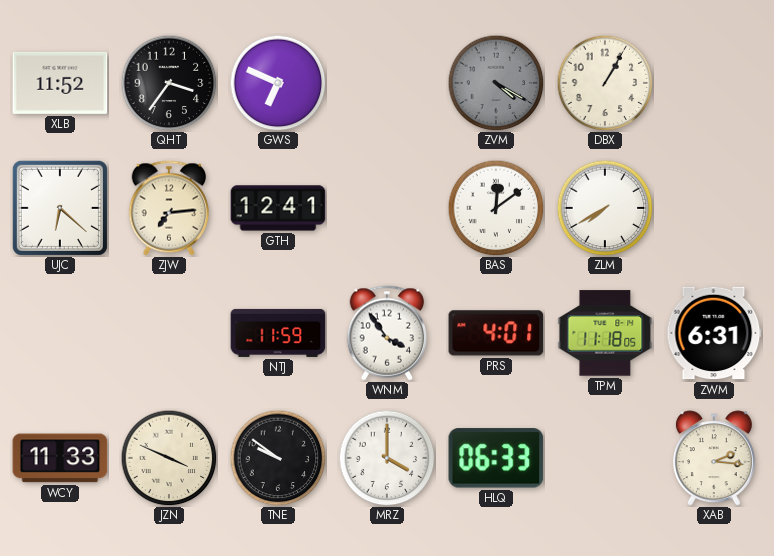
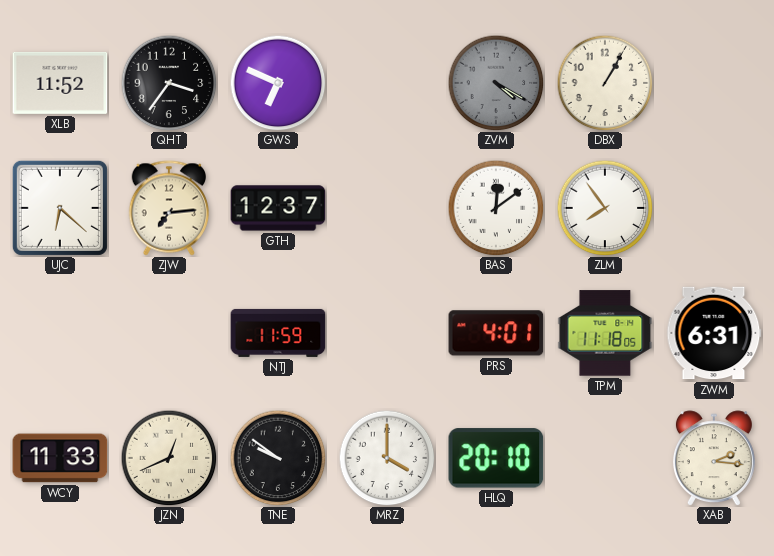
GTH: 12:41 -> 12:37 (278, 208)
ZLM: 7:40 -> 7:54 (605, 208)
WNM: 3:54 -> none (387, 333)
JZN: 3:49 -> 12:41 (169, 458)
HLQ: 06:33 -> 20:10 (496, 458)
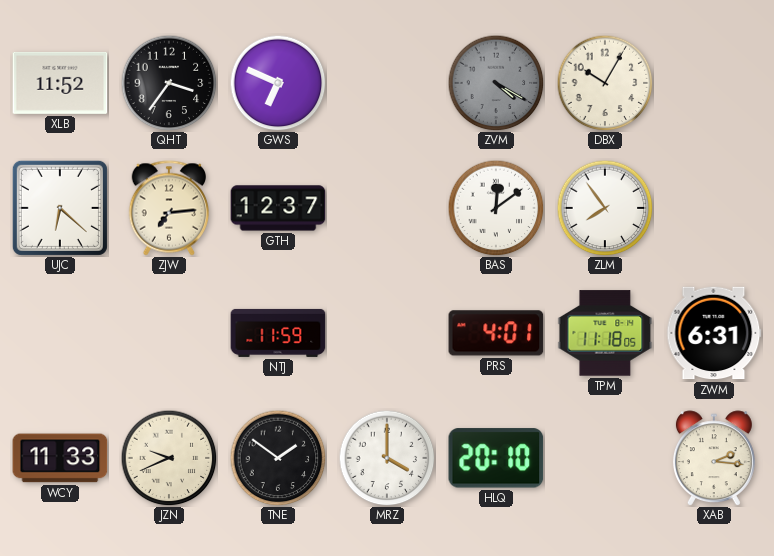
DBX: 1:05 -> 10:05 (605, 83)
JZN: 12:41 -> 9:41 (169, 458)
TNE: 9:51 -> 1:51 (278, 458)
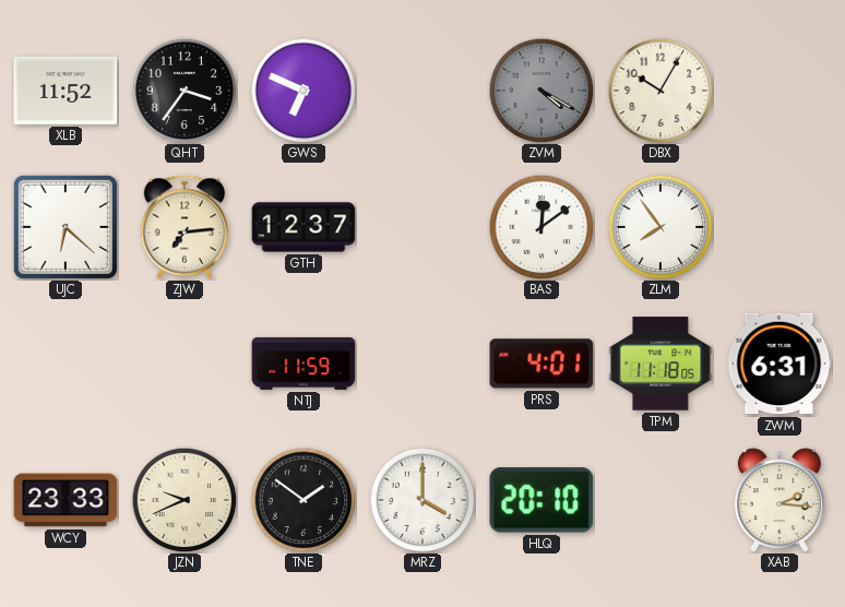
WCY: 11:33 -> 23:33 (66, 500)
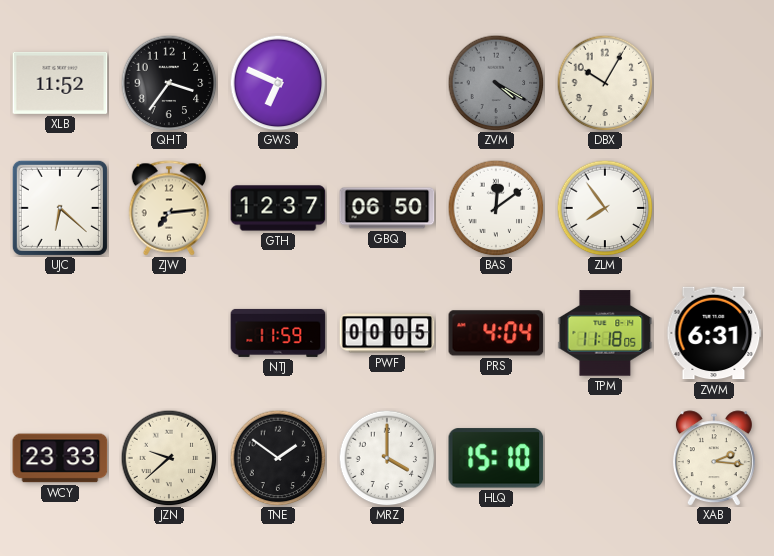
GBQ: none -> 06:50 (387, 208)
PWF: none -> 00:05 (387, 333)
PRS: 4:01 -> 4:04 (496, 333)
JZN: 9:41 -> 9:38 (169, 458)
HLQ: 20:10 -> 15:10 (496, 458)
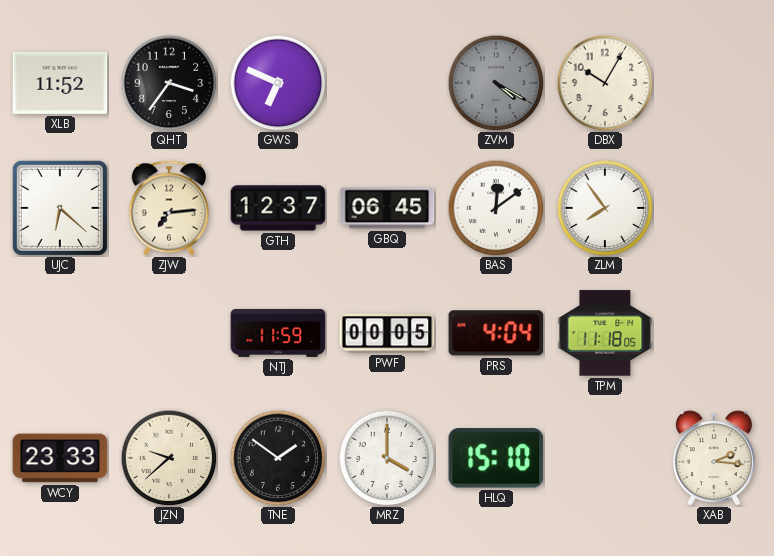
GBQ: 06:50 -> 06:45 (387, 208)
ZWM: 6:31 -> none (714, 333)
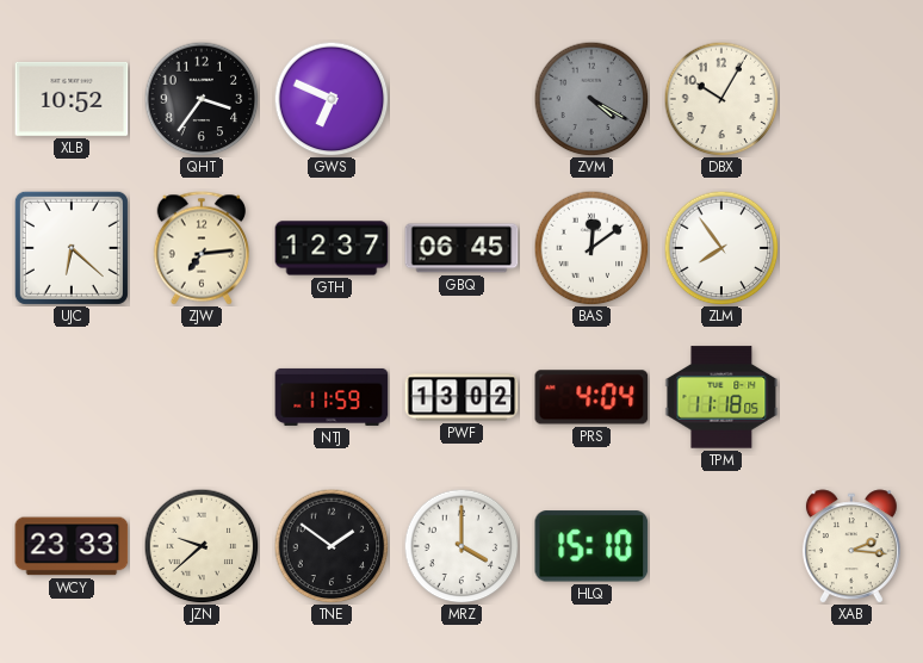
XLB: 11:52 -> 10:52 (72, 99)
PWF: 00:05 -> 13:02 (461, 397)
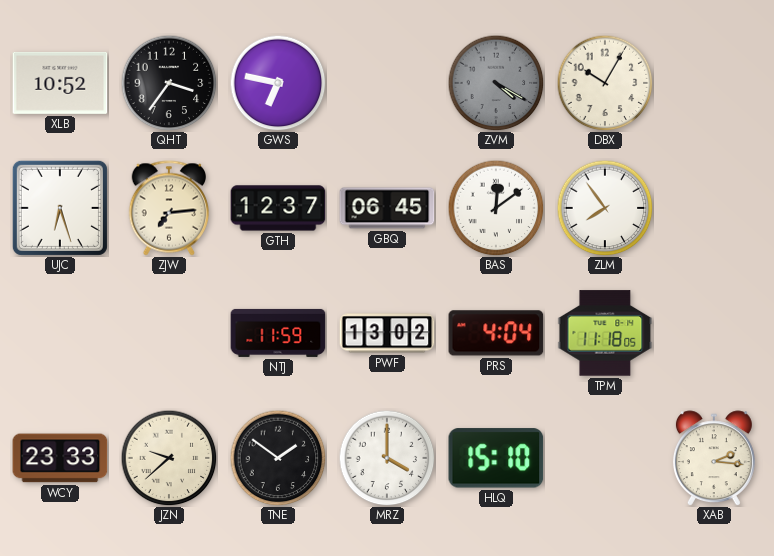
GWS: 6:49 -> 6:47 (278, 83)
UJC: 6:22 -> 6:27 (60, 208)
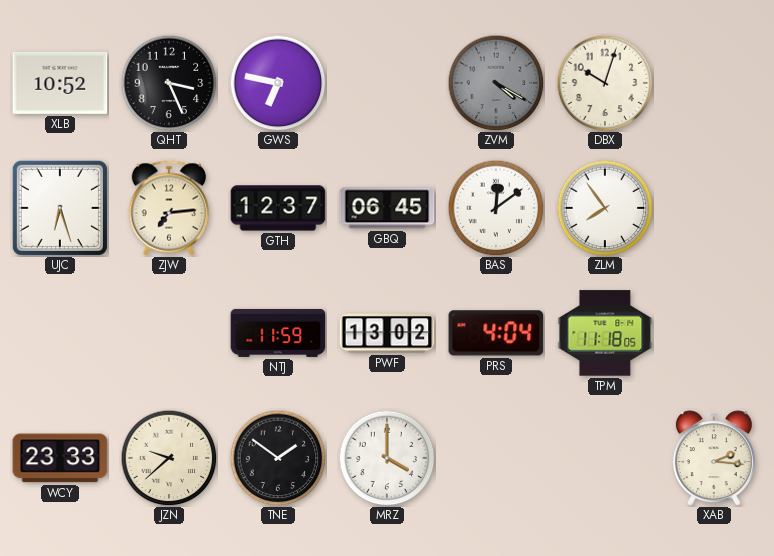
QHT: 3:36 -> 3:26 (169, 83)
DBX: 10:05 -> 10:03 (605, 83)
HLQ: 15:10 -> none (496, 458)
